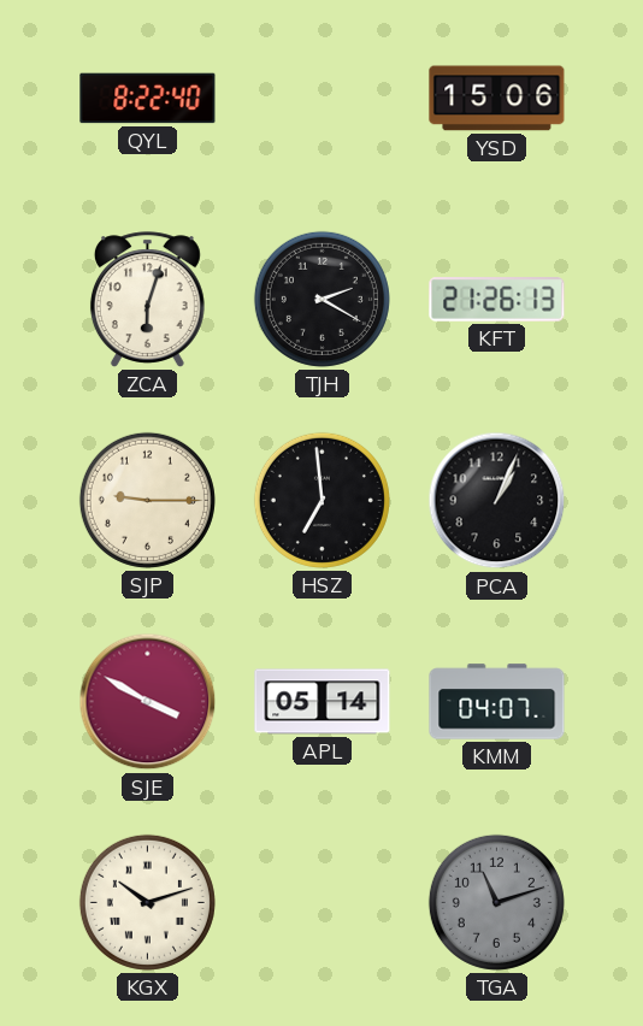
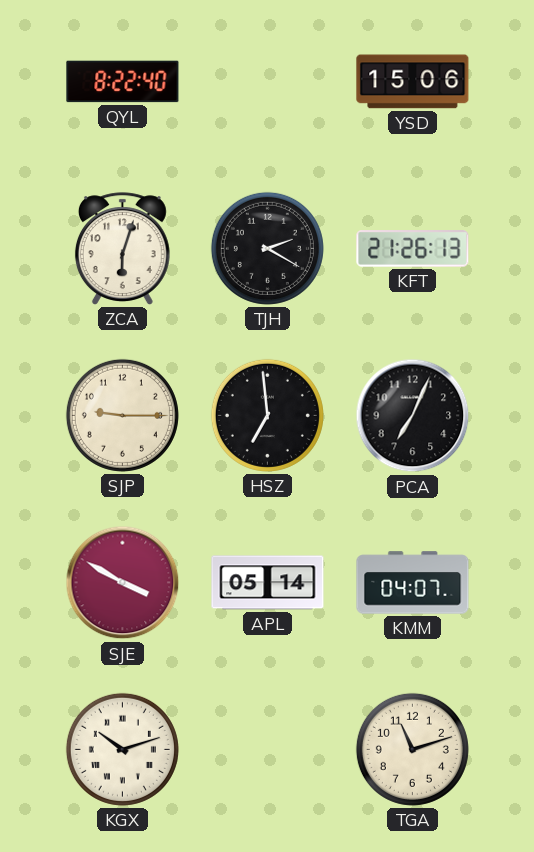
PCA: 1:04 -> 7:04 (413, 416)
TGA dial: grey -> cream (412, 749)
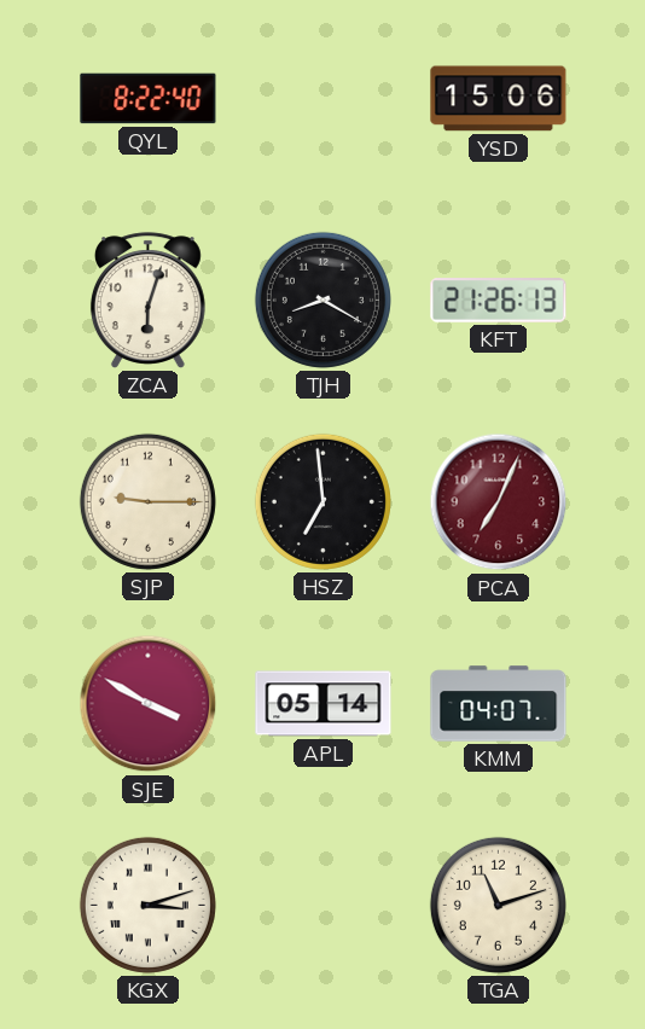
TJH: 2:20 -> 8:20 (322, 300)
PCA dial: black -> burgundy (499, 502)
KGX: 10:12 -> 3:12 (147, 905)
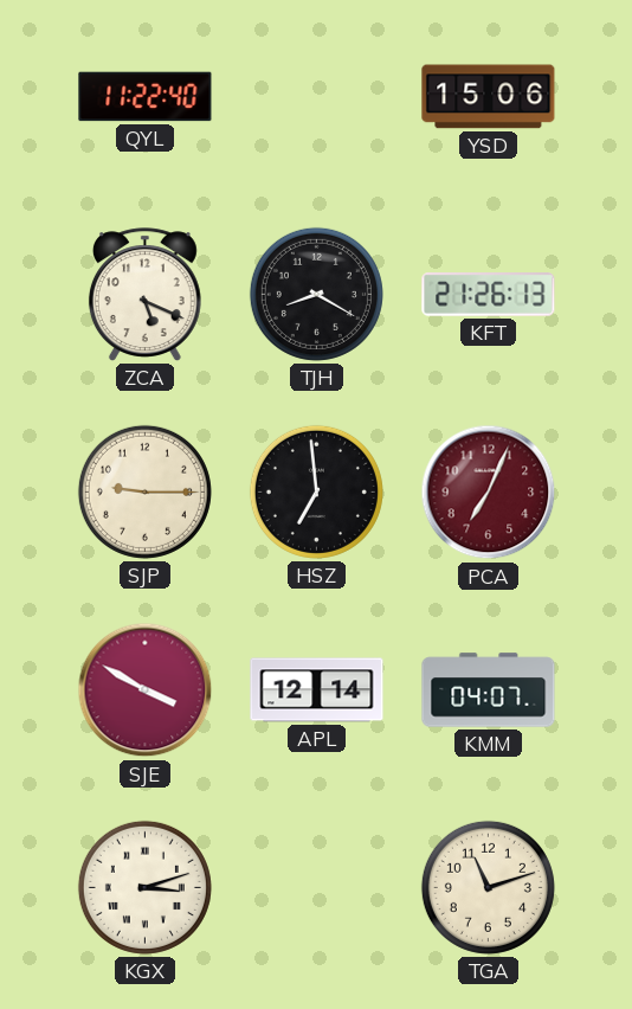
QYL: 8:22 -> 11:22 (146, 97)
ZCA: 6:03 -> 5:19 (144, 295)
APL: 05:14 -> 12:14 (317, 690)
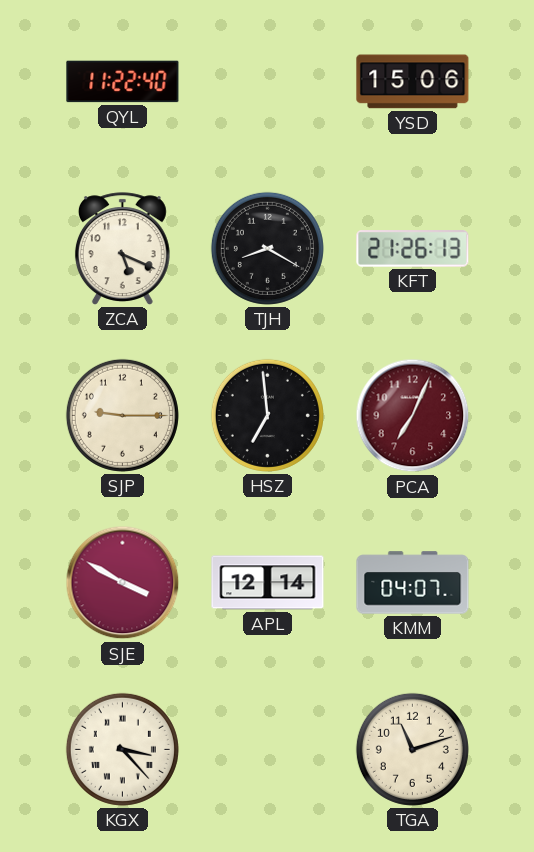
KGX: 3:12 -> 3:23 (122, 749)
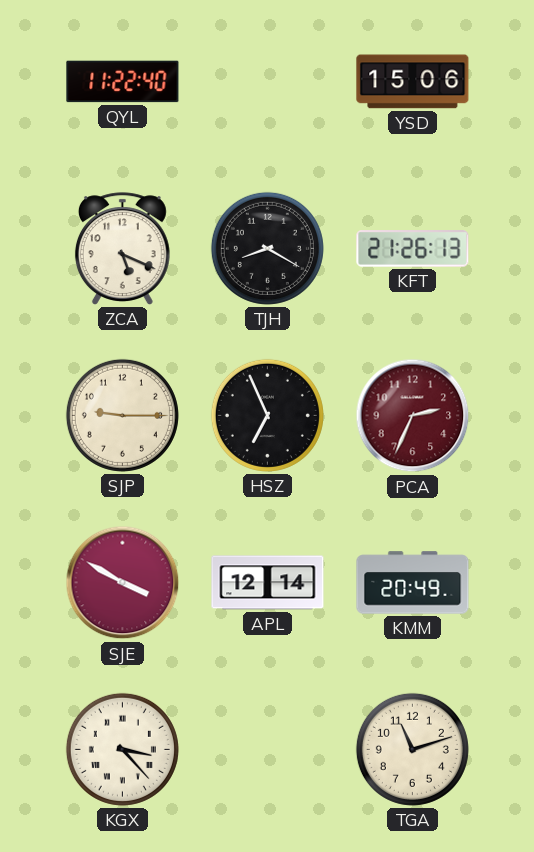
HSZ: 6:59 -> 6:56 (267, 415)
PCA: 7:04 -> 2:34 (413, 416)
KMM: 04:07 -> 20:49 (413, 583)
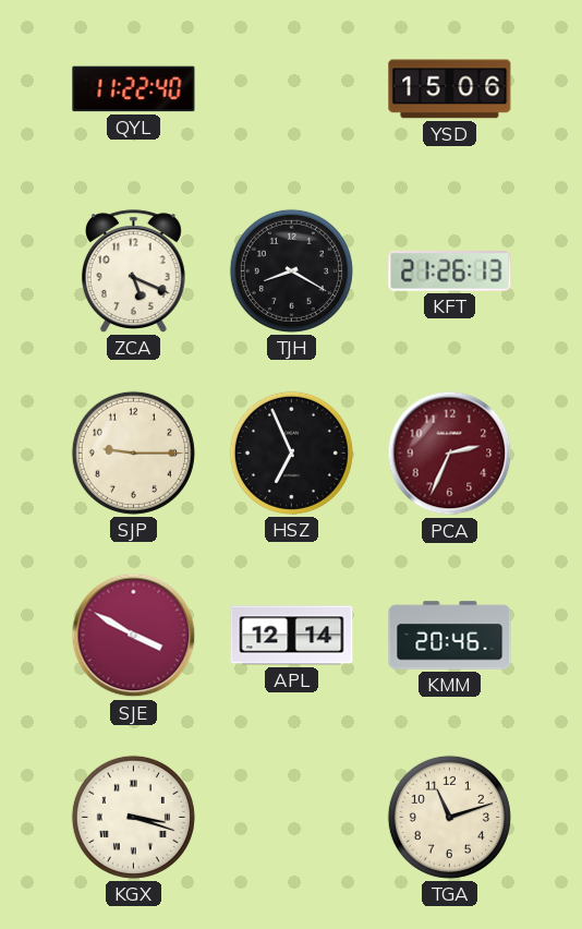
KMM: 20:49 -> 20:46 (450, 636)
KGX: 3:23 -> 3:18 (133, 817)
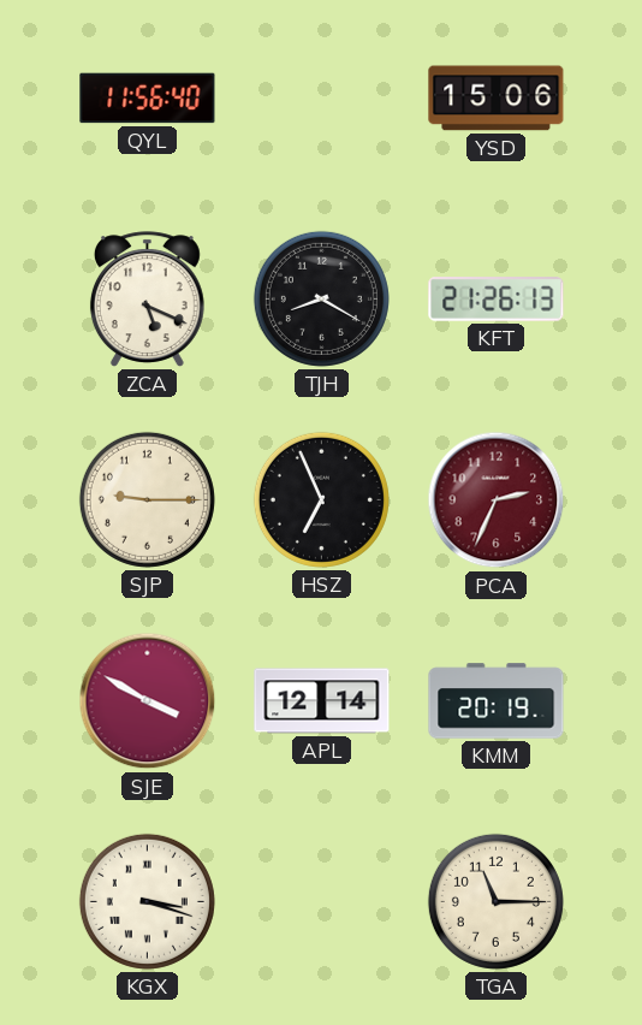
QYL: 11:22 -> 11:56 (148, 99)
KMM: 20:46 -> 20:19 (497, 701)
TGA: 11:12 -> 11:15 (495, 901)
